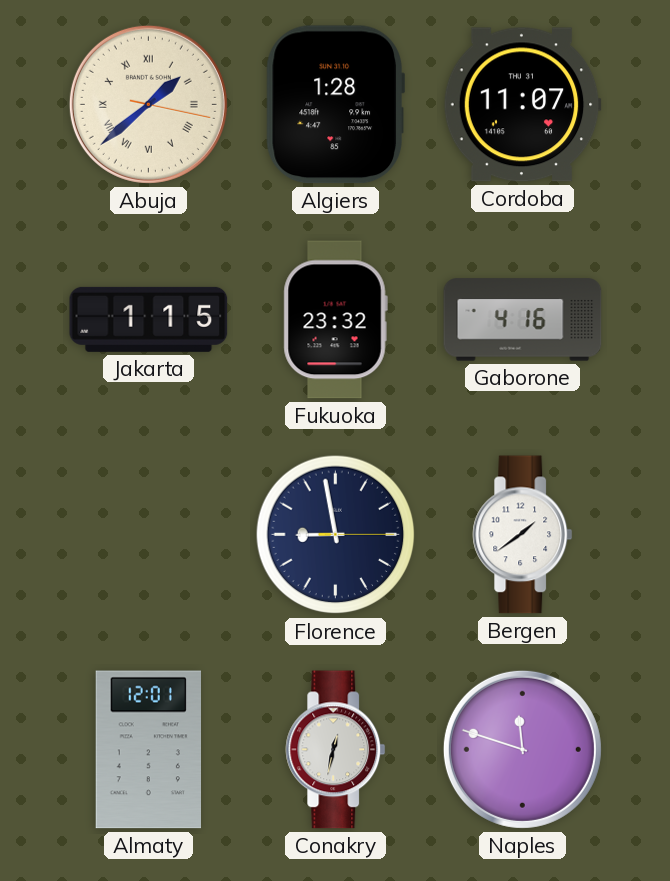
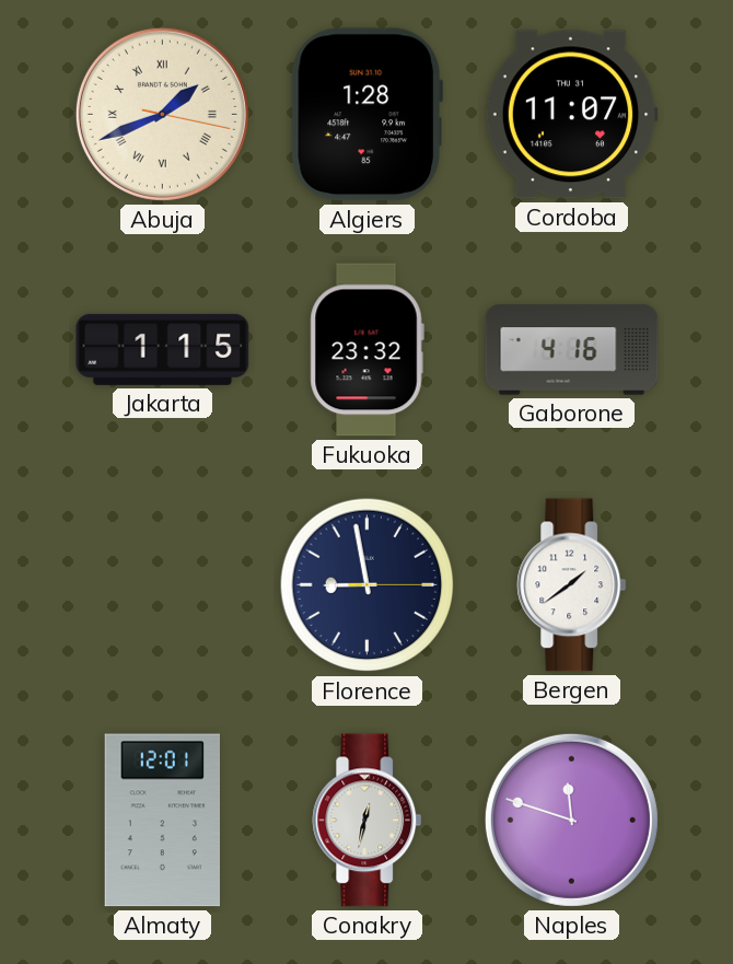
Abuja: 1:38 -> 1:41 (162, 114)
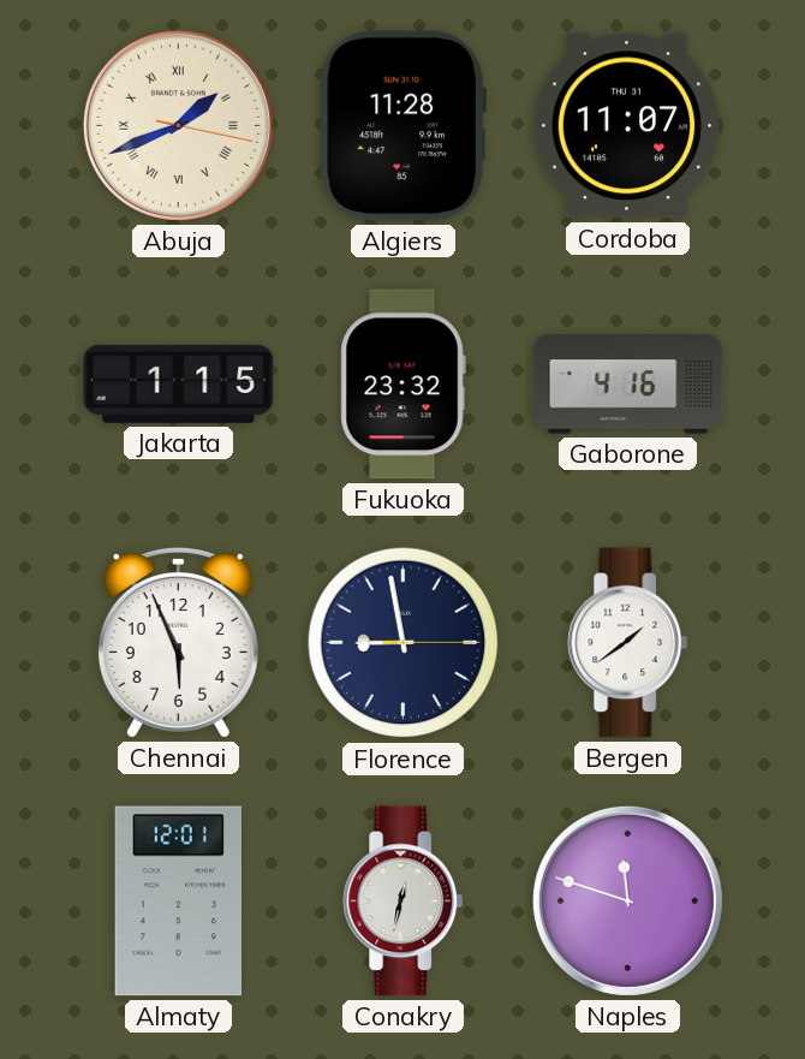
Algiers: 1:28 -> 11:28 (402, 126)
Chennai: none -> 5:56 (178, 642)
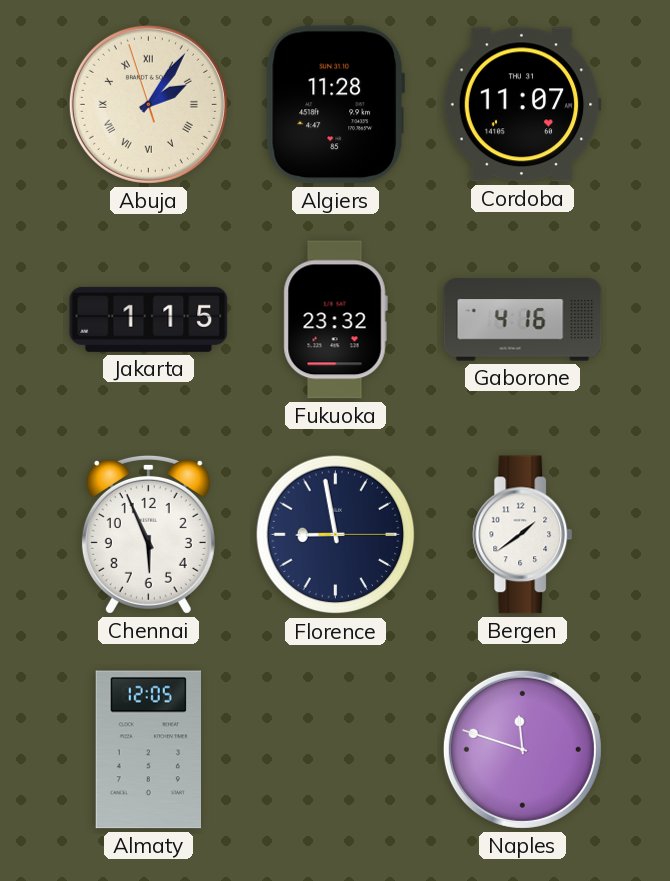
Abuja: 1:41 -> 2:05 (148, 104)
Almaty: 12:01 -> 12:05 (148, 750)
Conakry: 12:32 -> none (404, 902)
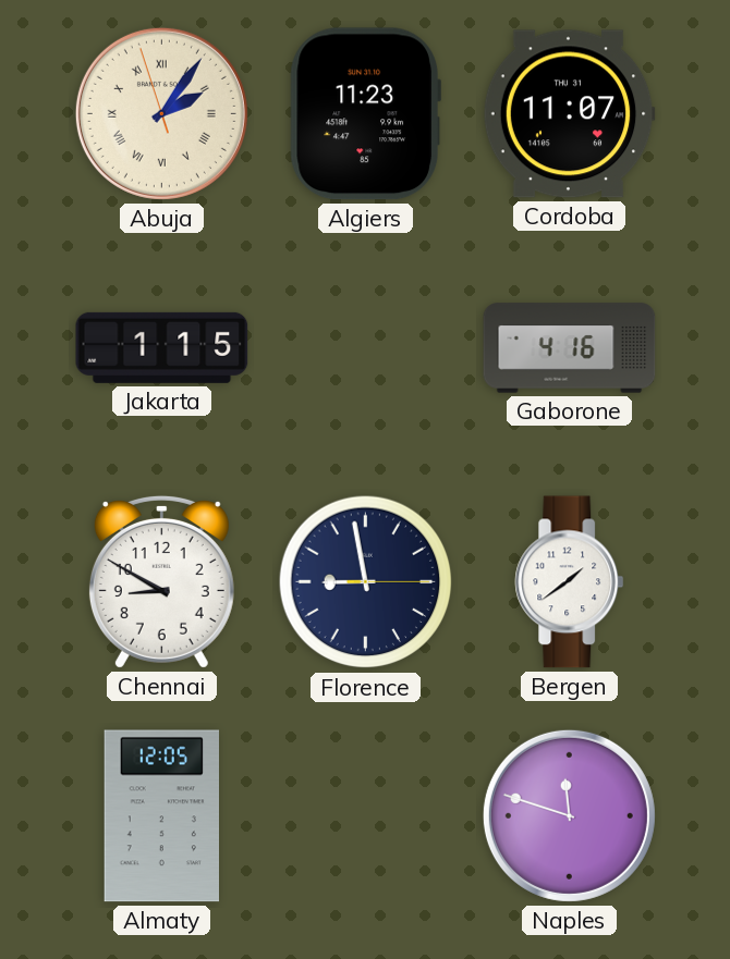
Algiers: 11:28 -> 11:23 (365, 114)
Fukuoka: 23:32 -> none (335, 320)
Chennai: 5:56 -> 8:50 (161, 581)
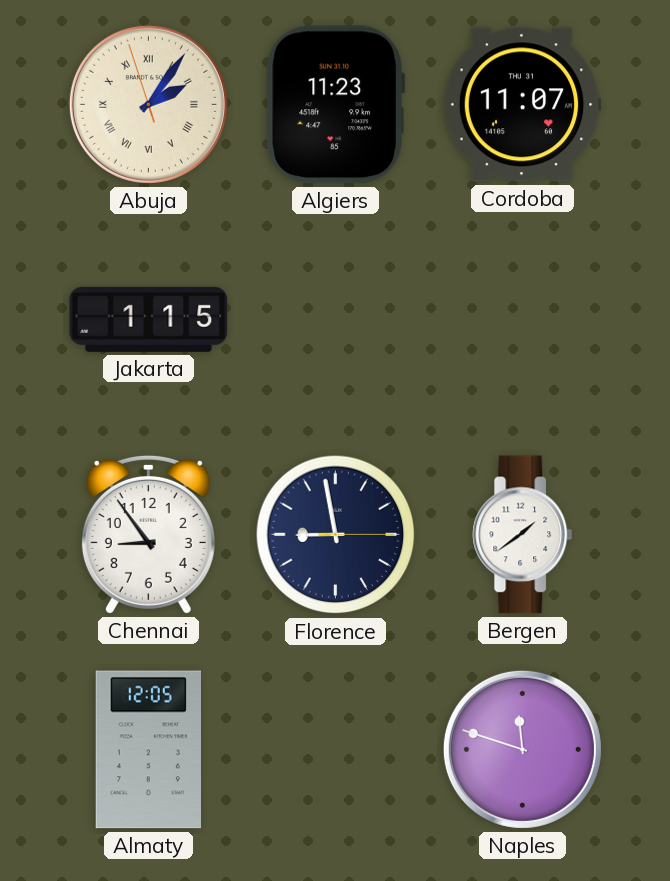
Gaborone: 4:16 -> none (570, 348)
Chennai: 8:50 -> 8:54 (148, 534)
